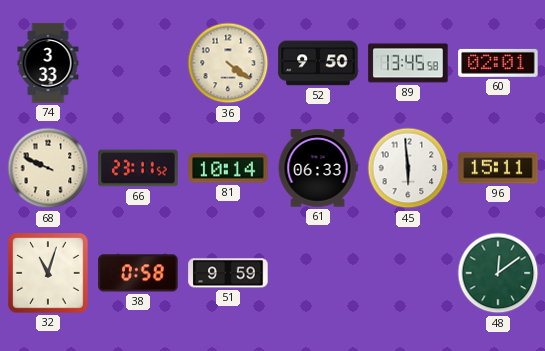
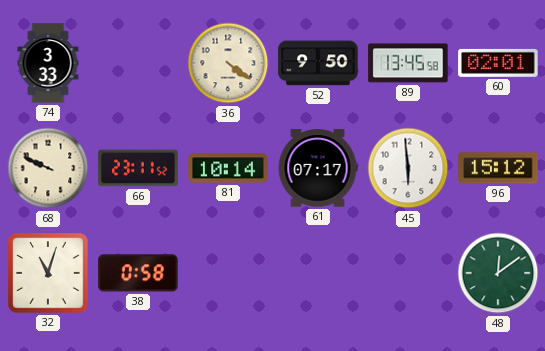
61: 06:33 -> 07:17 (318, 168)
96: 15:11 -> 15:12 (498, 168)
51: 9:59 -> none (228, 273)
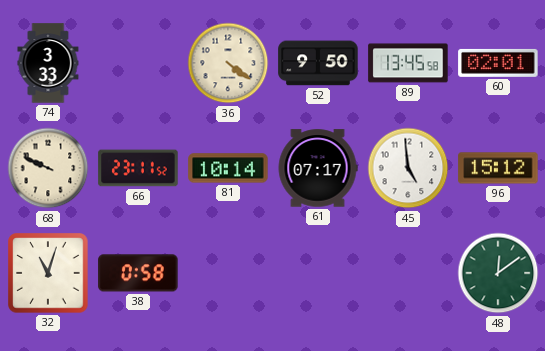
45: 5:59 -> 4:59 (408, 168)
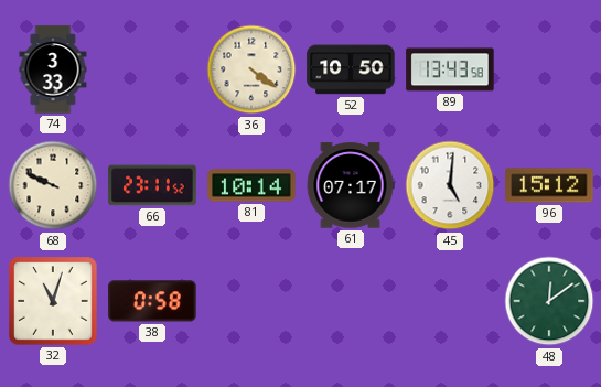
52: 9:50 -> 10:50 (351, 69)
89: 13:45 -> 13:43 (450, 69)
60: 02:01 -> none (498, 63)
45: 4:59 -> 5:01 (450, 185)
